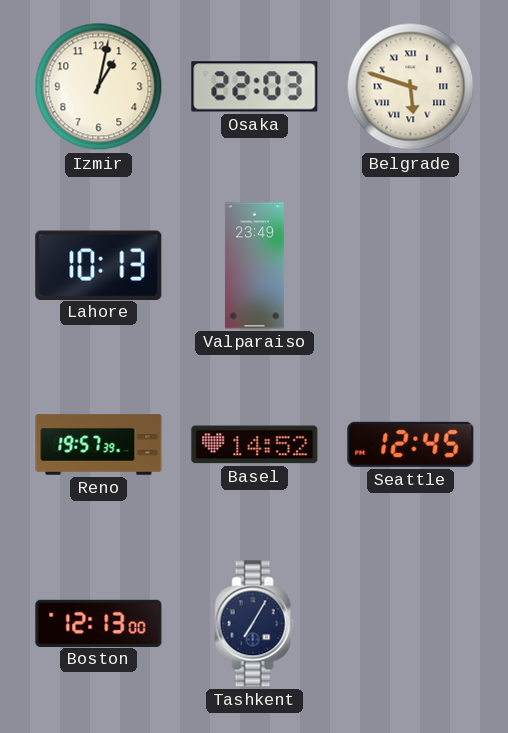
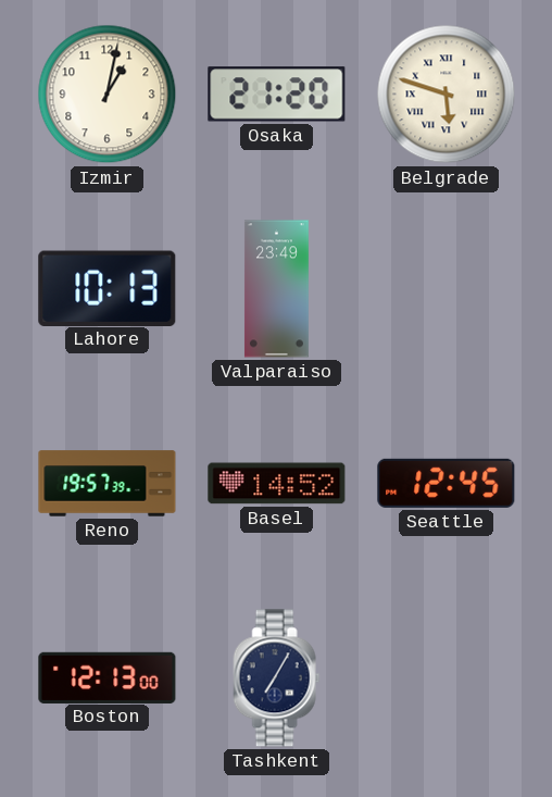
Osaka: 22:03 -> 21:20 (277, 95)
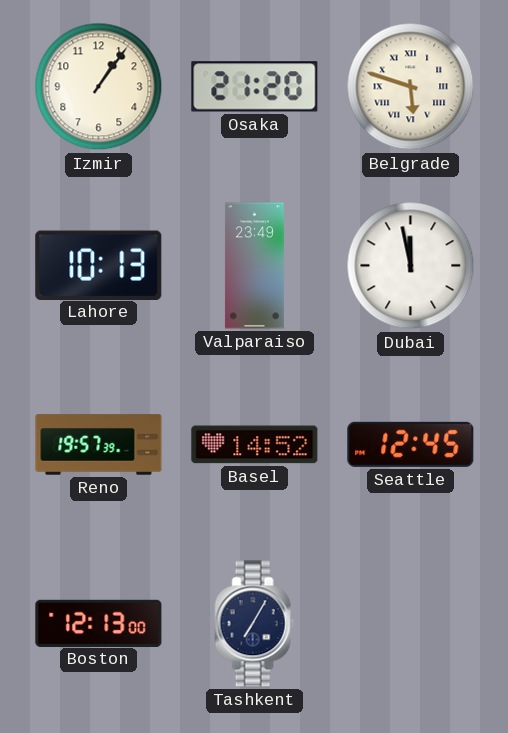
Izmir: 1:02 -> 1:06 (99, 87)
Dubai: none -> 11:58 (411, 266)
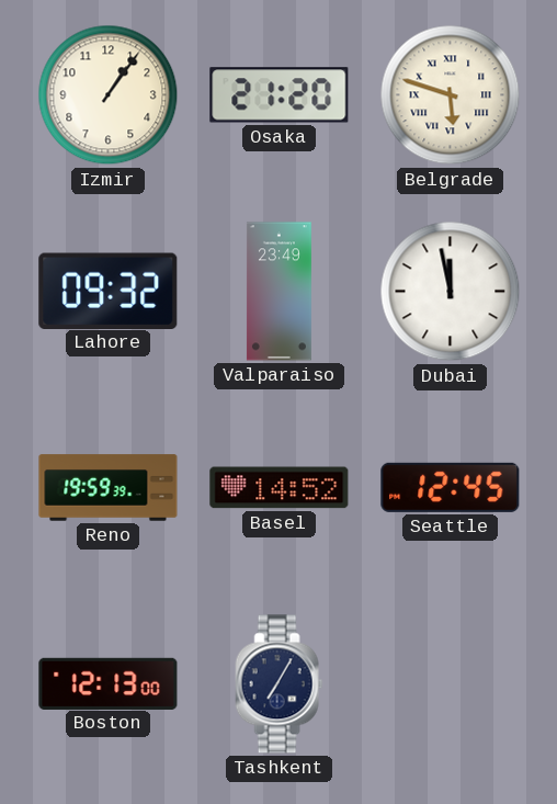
Lahore: 10:13 -> 09:32 (109, 291)
Reno: 19:57 -> 19:59 (109, 488)
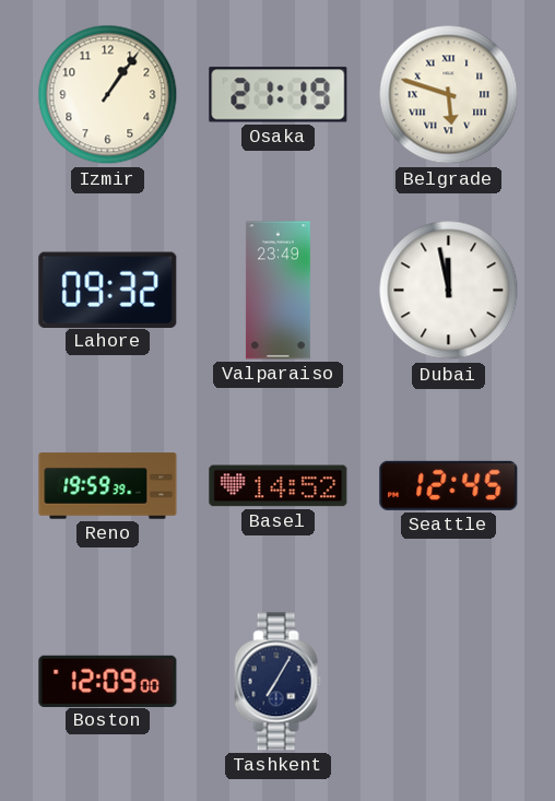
Osaka: 21:20 -> 21:19 (279, 95)
Boston: 12:13 -> 12:09 (108, 681)
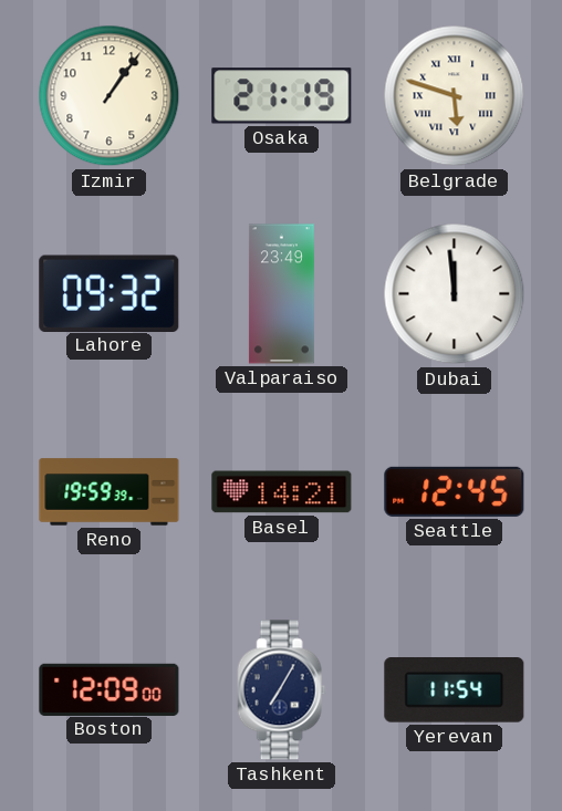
Dubai: 11:58 -> 11:59 (455, 294)
Basel: 14:52 -> 14:21 (282, 492)
Yerevan: none -> 11:54 (455, 690)
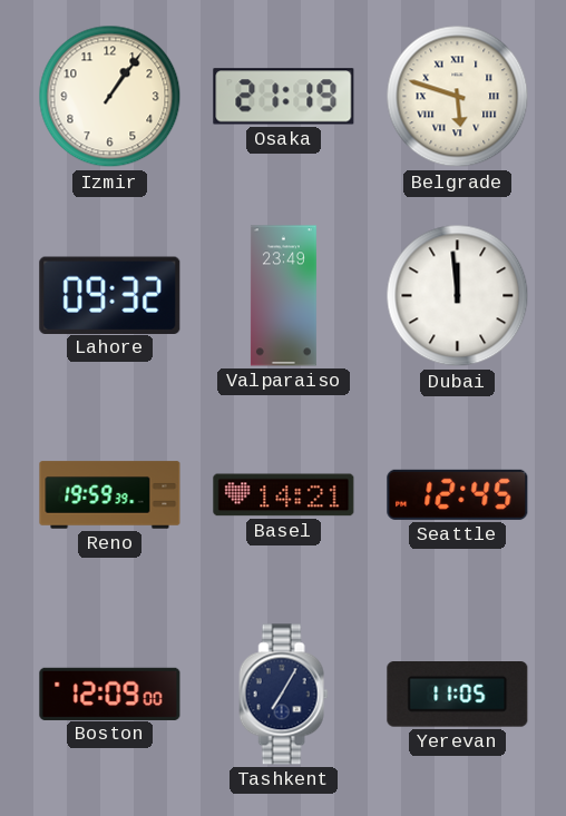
Yerevan: 11:54 -> 11:05 (458, 695)
